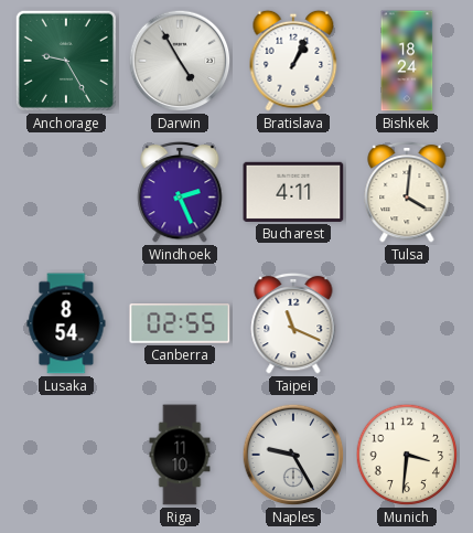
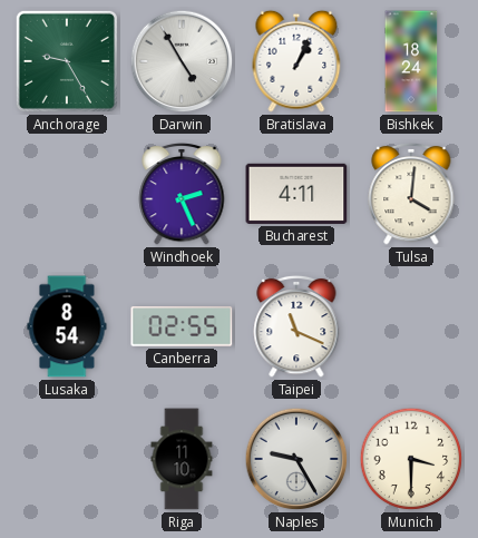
Munich: 3:31 -> 3:30 (411, 459)
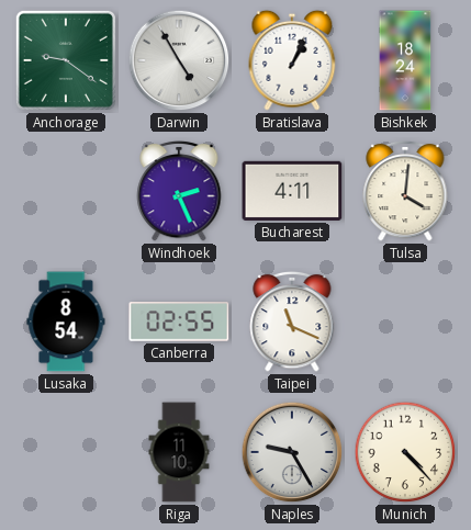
Anchorage: 9:25 -> 9:21 (66, 60)
Munich: 3:30 -> 4:23 (405, 452)
